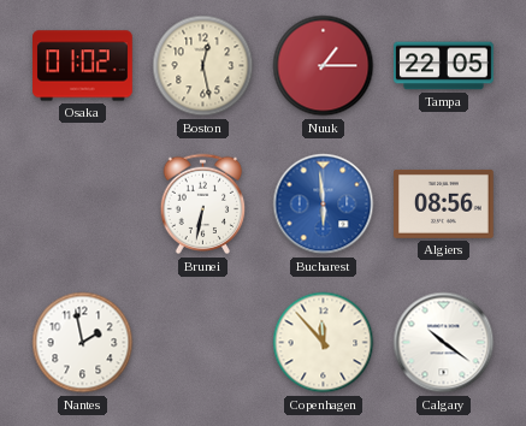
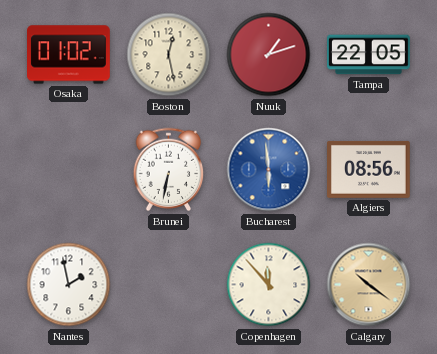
Nuuk: 1:15 -> 1:12 (269, 55)
Calgary dial: white -> champagne (369, 285)
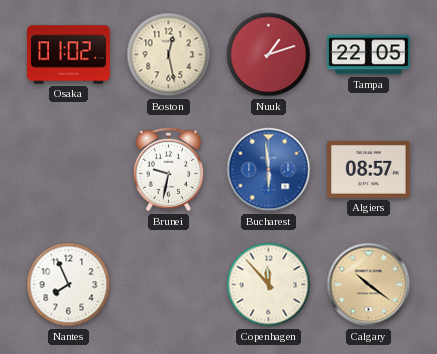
Brunei: 6:32 -> 9:32 (169, 170)
Algiers: 08:56 -> 08:57 (369, 169)
Nantes: 1:58 -> 7:56 (69, 285)
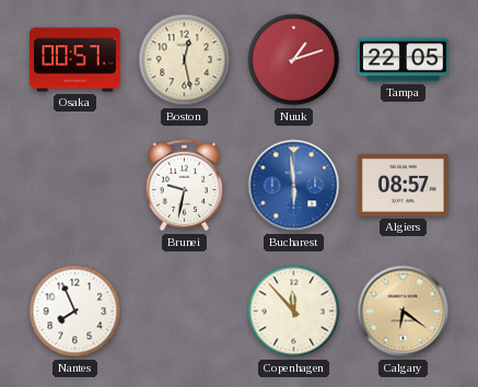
Osaka: 01:02 -> 00:57 (75, 60)
Calgary: 10:21 -> 6:21 (404, 312)
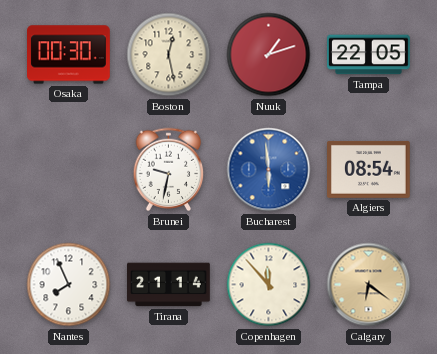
Osaka: 00:57 -> 00:30 (69, 55)
Algiers: 08:57 -> 08:54 (369, 169)
Tirana: none -> 21:14 (169, 285)
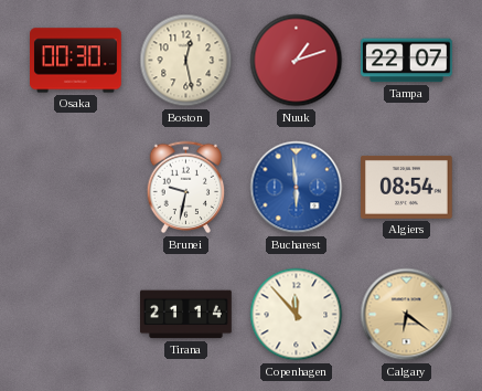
Tampa: 22:05 -> 22:07 (407, 61)
Nantes: 7:56 -> none (69, 285)
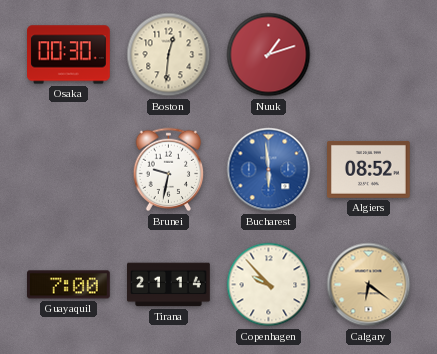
Boston: 12:28 -> 12:31 (169, 55)
Tampa: 22:07 -> none (407, 61)
Algiers: 08:54 -> 08:52 (369, 169)
Guayaquil: none -> 7:00 (69, 285)
Copenhagen: 11:53 -> 9:53 (269, 285)
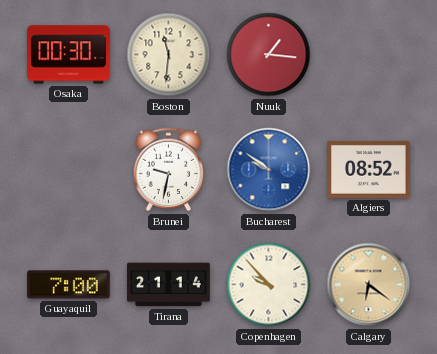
Boston: 12:31 -> 11:31 (169, 55)
Nuuk: 1:12 -> 1:16 (269, 55)
Bucharest: 5:59 -> 9:51 (269, 170)
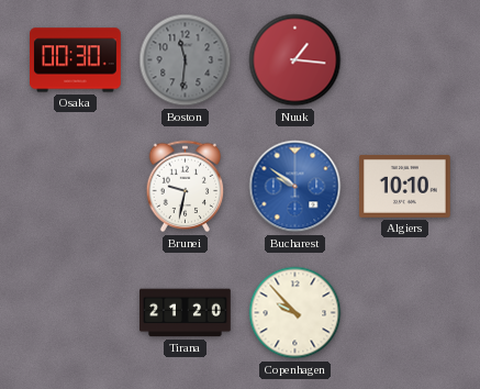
Boston dial: cream -> grey (186, 60)
Algiers: 08:52 -> 10:10 (405, 186)
Guayaquil: 7:00 -> none (69, 285)
Tirana: 21:14 -> 21:20 (186, 313)
Calgary: 6:21 -> none (369, 285)
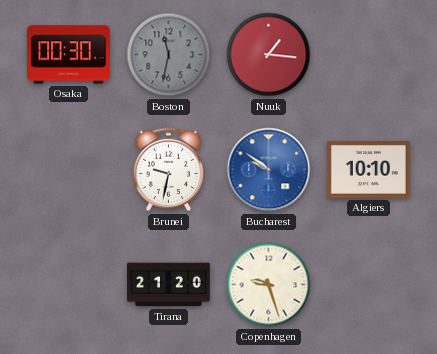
Boston: 11:31 -> 11:32 (169, 55)
Copenhagen: 9:53 -> 9:27 (269, 285)
